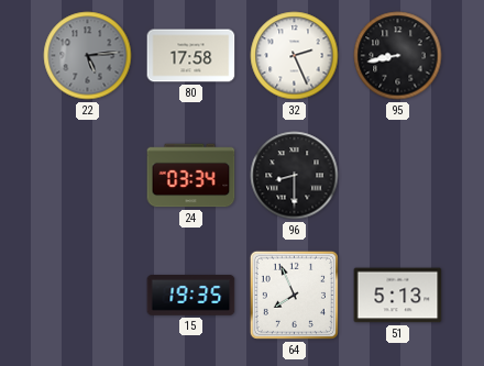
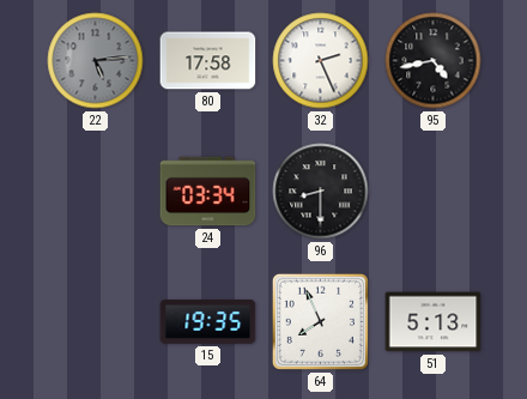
95: 8:43 -> 4:43 (434, 61)
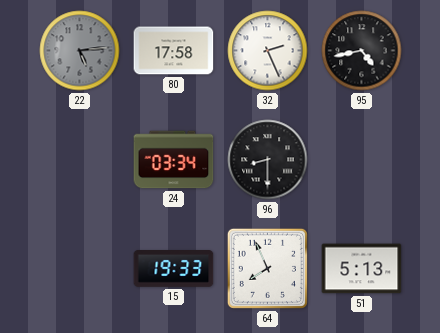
15: 19:35 -> 19:33 (174, 269)
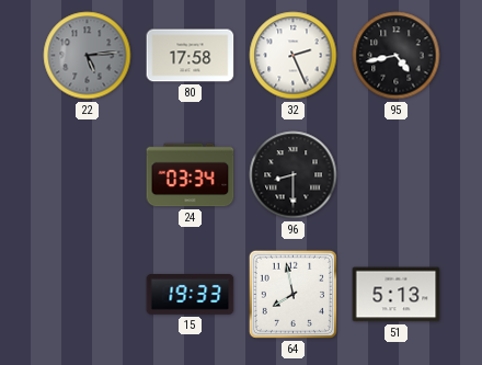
64: 7:56 -> 7:58 (292, 294)
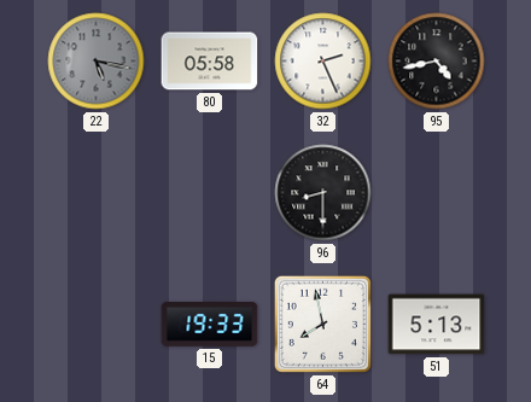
22: 5:14 -> 5:17 (97, 62)
80: 17:58 -> 05:58 (210, 62)
24: 03:34 -> none (191, 175)
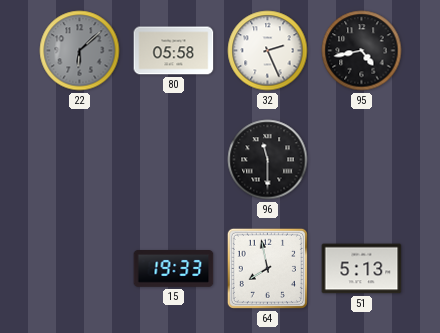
22: 5:17 -> 6:08 (80, 51)
96: 8:30 -> 11:30 (268, 160)
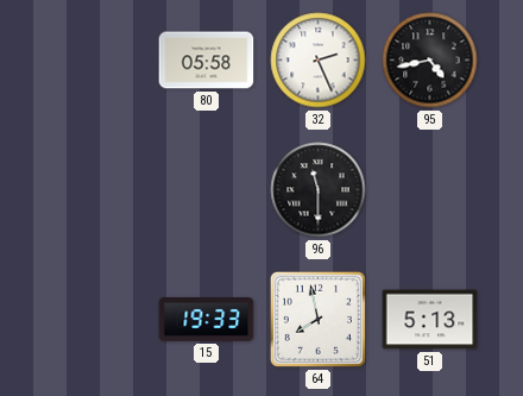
22: 6:08 -> none (80, 51)
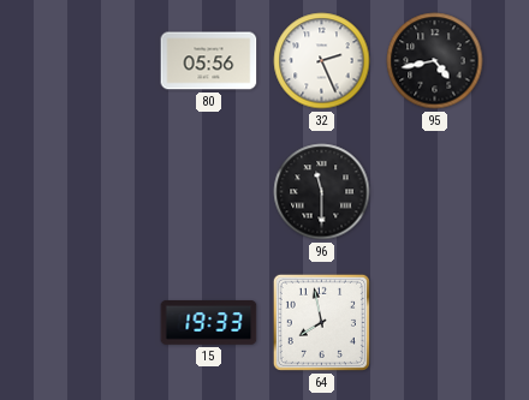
80: 05:58 -> 05:56 (209, 61)
51: 5:13 -> none (430, 320)
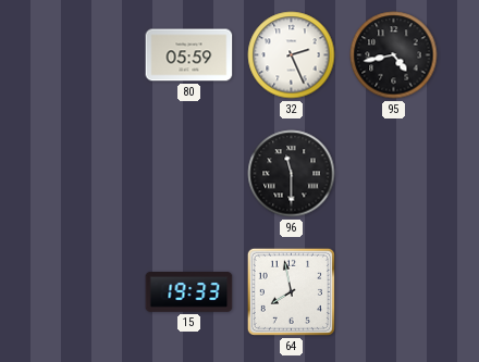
80: 05:56 -> 05:59 (189, 55)
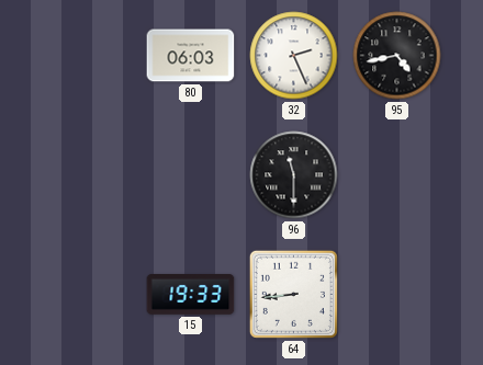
80: 05:59 -> 06:03 (191, 56)
64: 7:58 -> 8:44 (293, 294)
